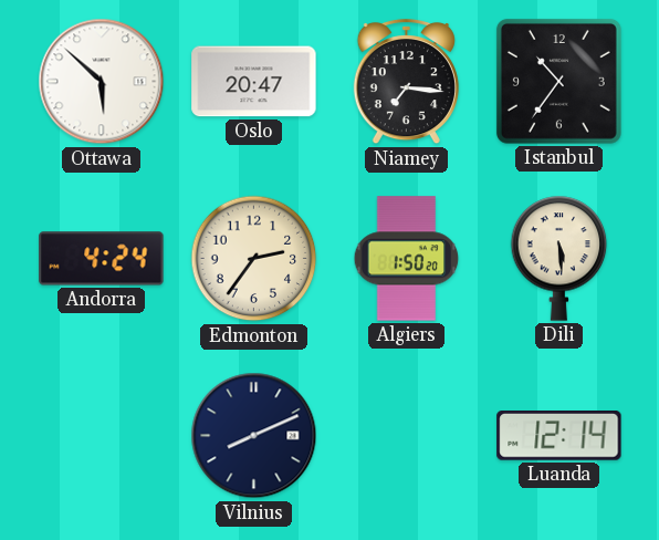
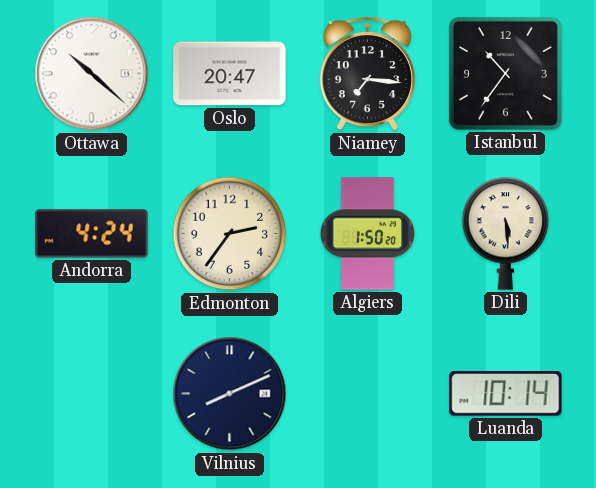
Ottawa: 5:52 -> 10:22 (92, 74)
Luanda: 12:14 -> 10:14 (506, 394)
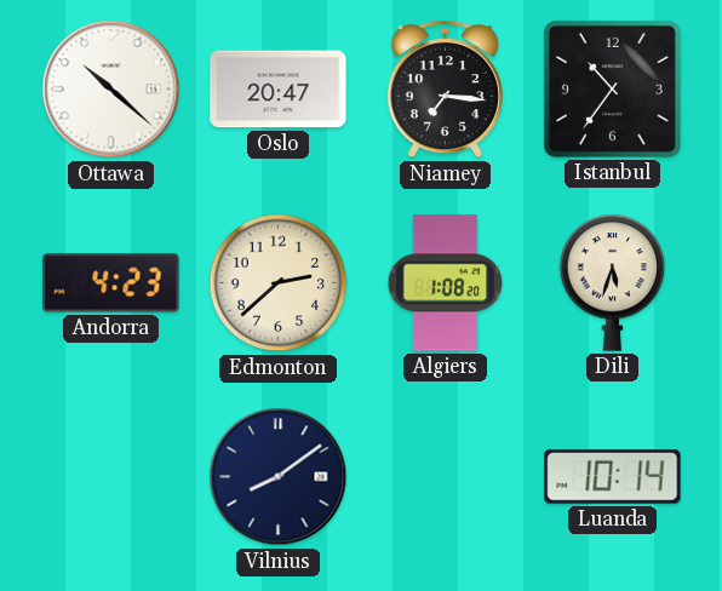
Andorra: 4:24 -> 4:23 (111, 283)
Edmonton: 2:36 -> 2:38 (279, 283)
Algiers: 1:50 -> 1:08 (446, 283)
Dili: 5:29 -> 5:33 (613, 282)
Vilnius: 8:11 -> 8:09 (279, 477)
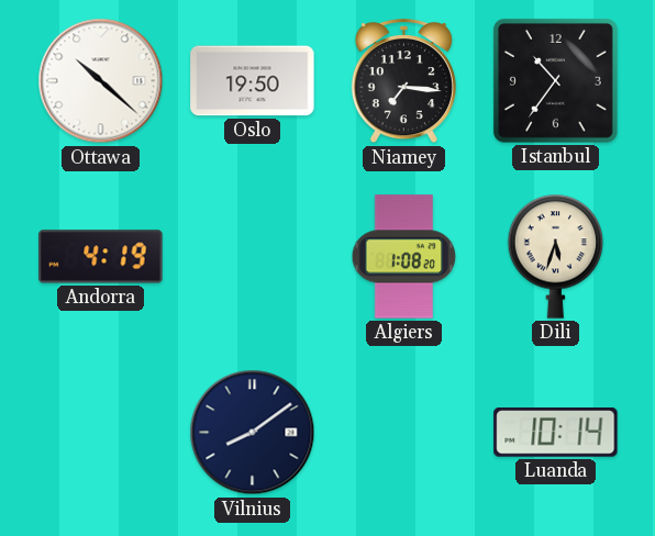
Oslo: 20:47 -> 19:50 (253, 81)
Andorra: 4:23 -> 4:19 (101, 257)
Edmonton: 2:38 -> none (279, 283)
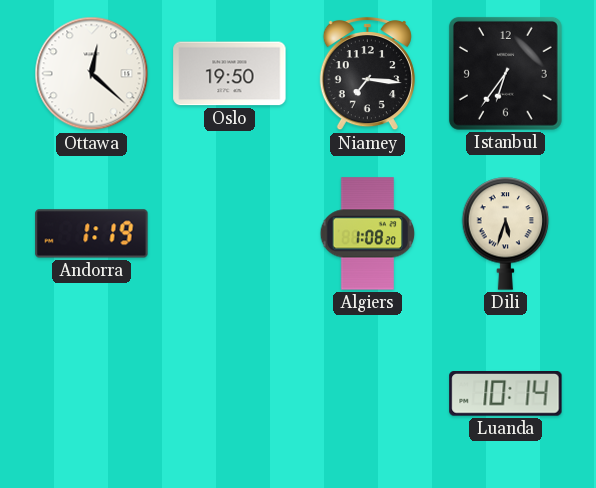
Ottawa: 10:22 -> 12:22 (92, 74)
Istanbul: 10:36 -> 6:36 (505, 73)
Andorra: 4:19 -> 1:19 (92, 234)
Vilnius: 8:09 -> none (253, 433)
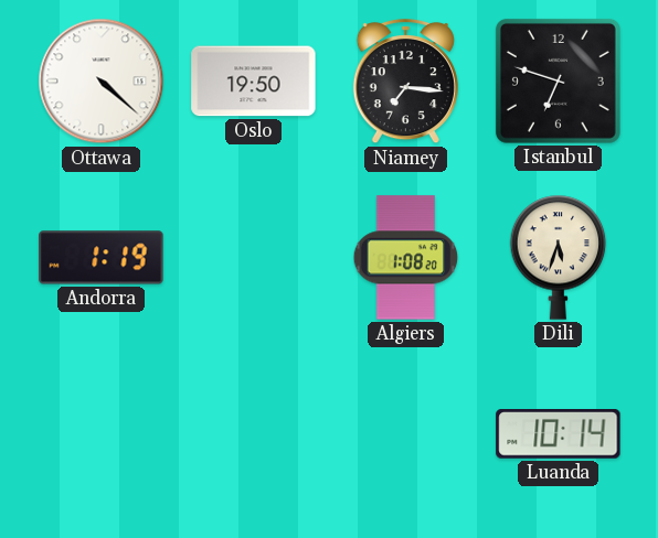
Ottawa: 12:22 -> 4:22 (102, 82)
Istanbul: 6:36 -> 6:48 (558, 80)
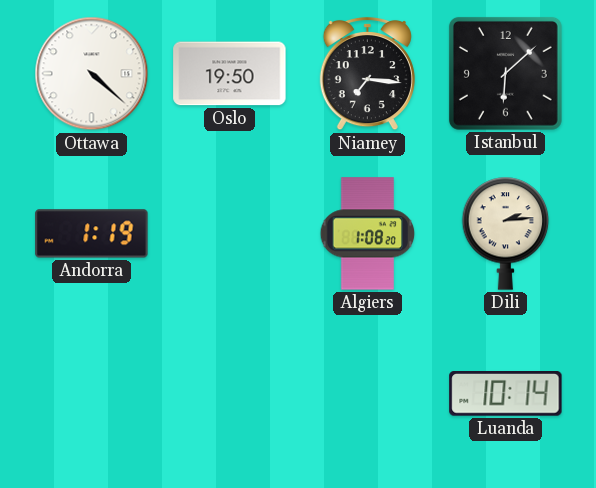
Istanbul: 6:48 -> 6:08 (505, 73)
Dili: 5:33 -> 2:14 (506, 233)
